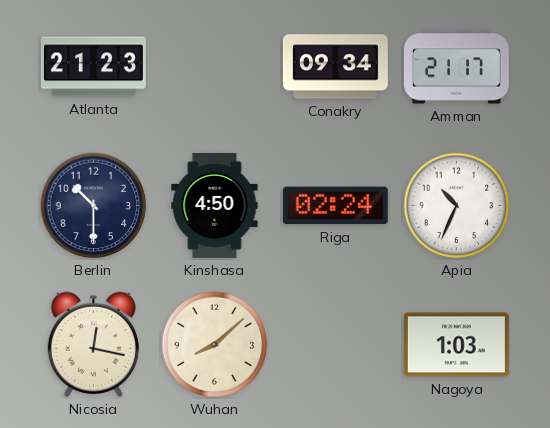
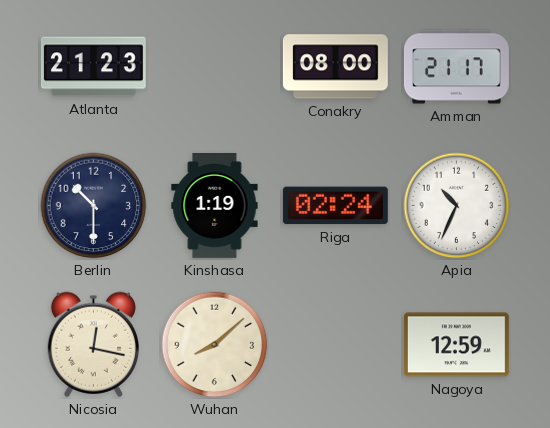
Conakry: 09:34 -> 08:00 (335, 67)
Kinshasa: 4:50 -> 1:19 (215, 205)
Nagoya: 1:03 -> 12:59 (456, 345)
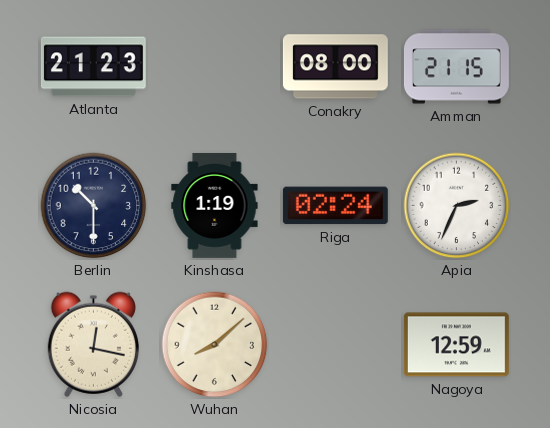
Amman: 21:17 -> 21:15 (456, 67)
Apia: 10:34 -> 2:34 (457, 206)
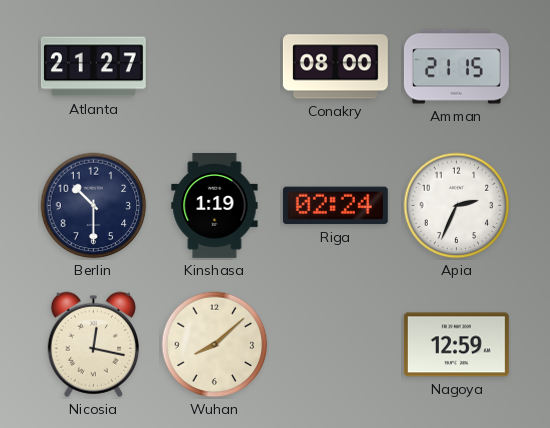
Atlanta: 21:23 -> 21:27 (93, 67)
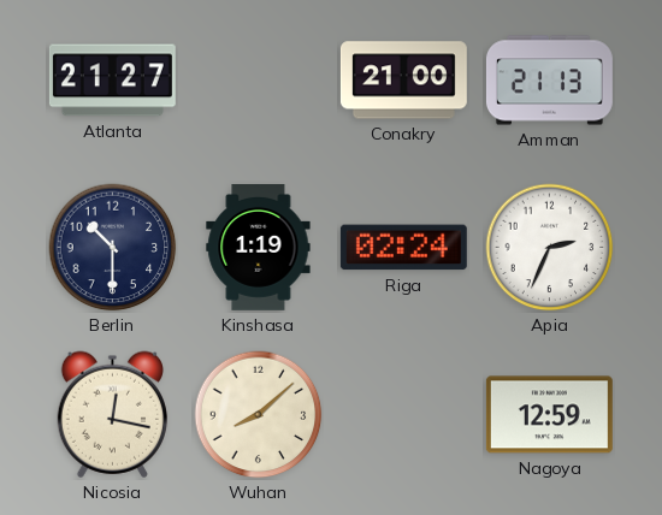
Conakry: 08:00 -> 21:00 (403, 81)
Amman: 21:15 -> 21:13 (549, 81)
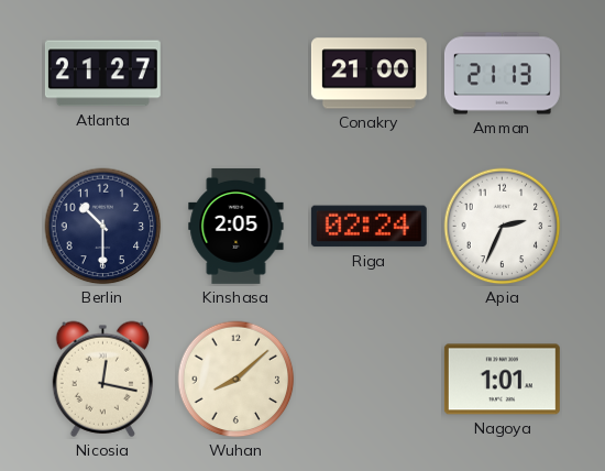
Kinshasa: 1:19 -> 2:05 (237, 226)
Nagoya: 12:59 -> 1:01 (502, 380)
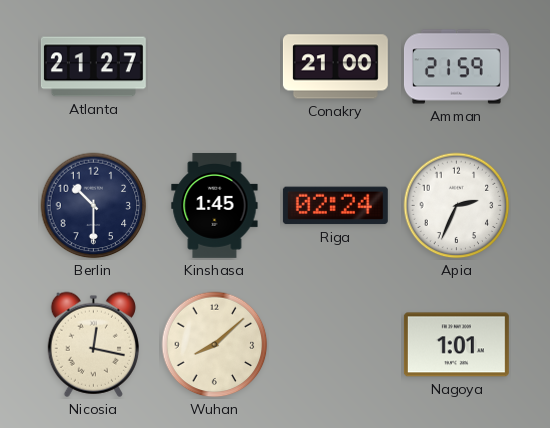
Amman: 21:13 -> 21:59 (456, 67)
Kinshasa: 2:05 -> 1:45 (215, 205)
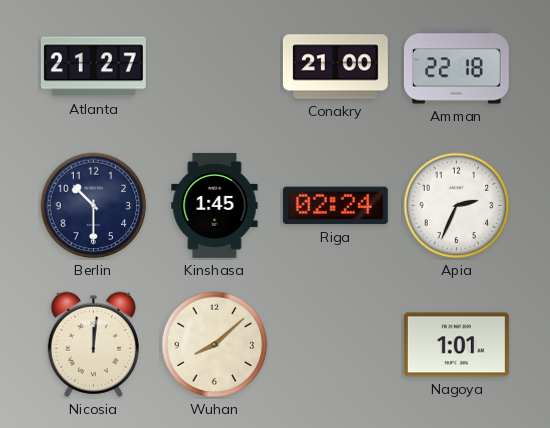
Amman: 21:59 -> 22:18 (456, 67)
Nicosia: 12:17 -> 12:01 (93, 344)
